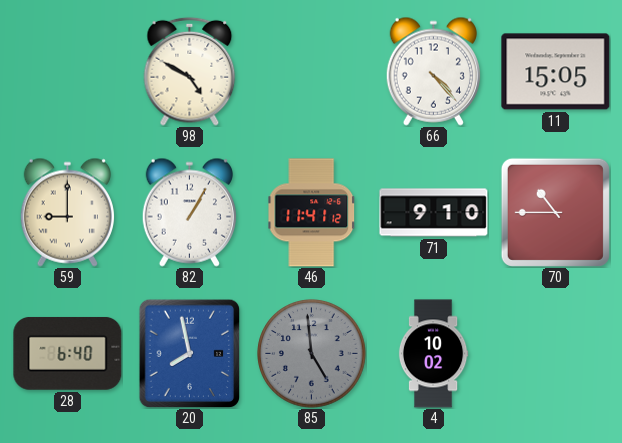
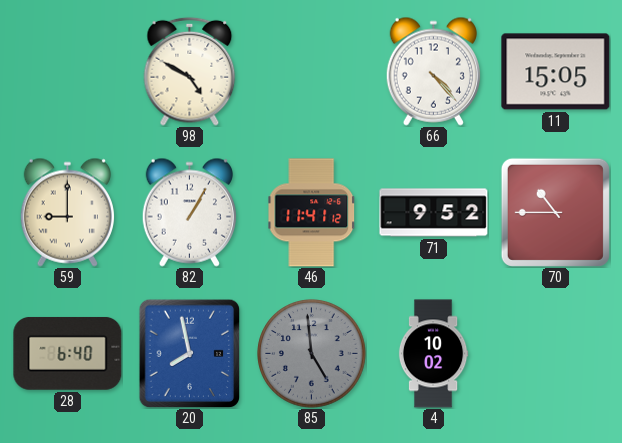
71: 9:10 -> 9:52 (434, 213)
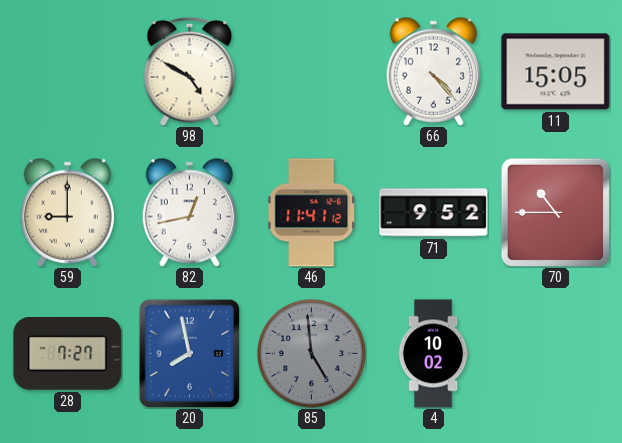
82: 1:05 -> 12:43 (189, 212)
28: 6:40 -> 7:27 (68, 353)
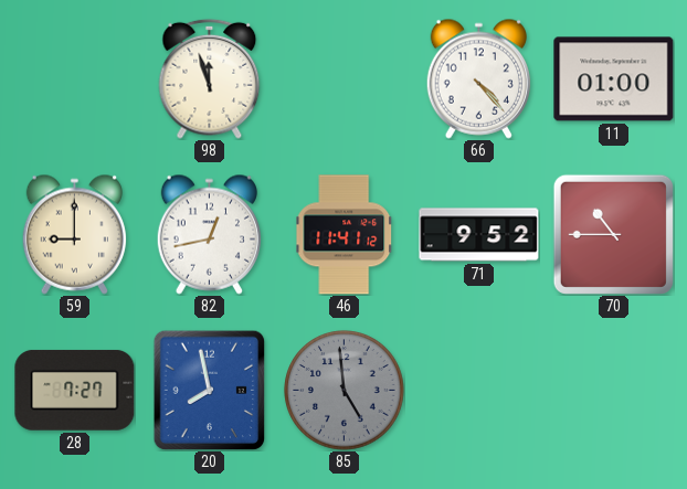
98: 4:50 -> 11:57 (210, 78)
11: 15:05 -> 01:00 (614, 79)
4: 10:02 -> none (433, 354)
